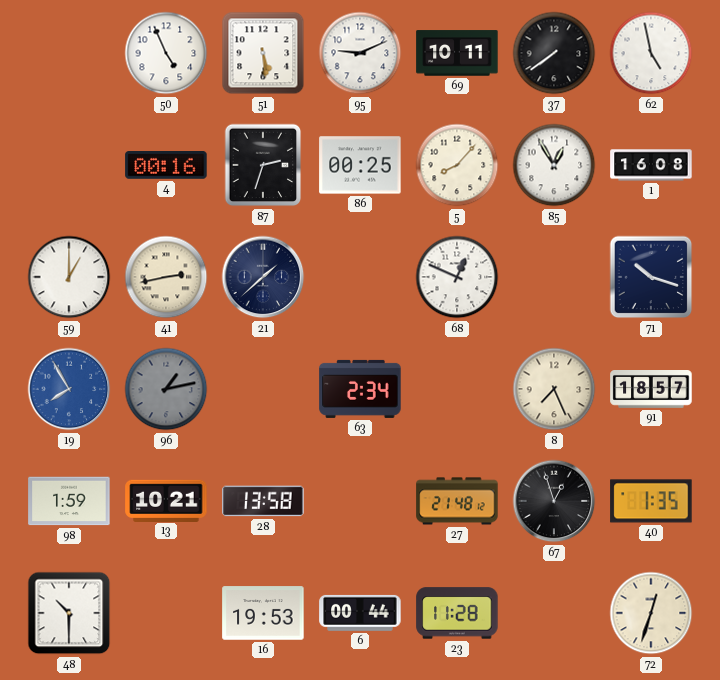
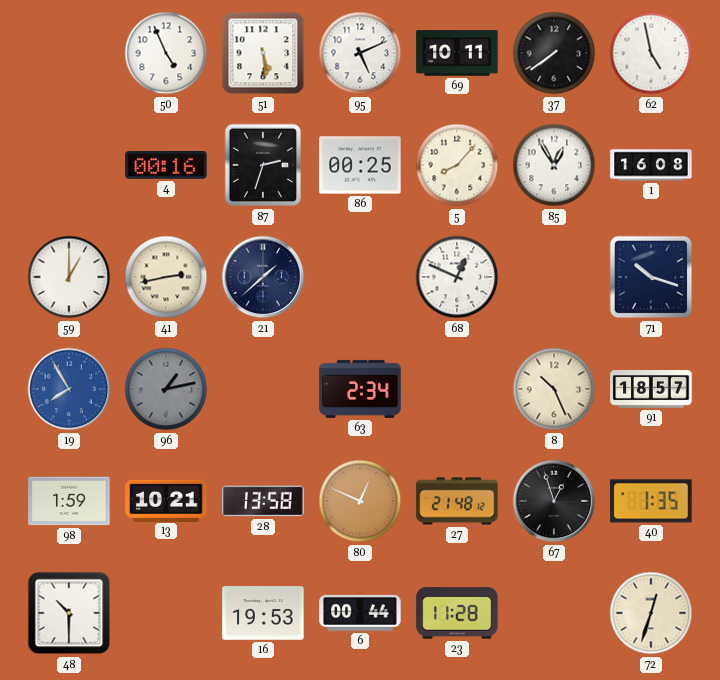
95: 9:11 -> 5:11 (360, 53)
8: 7:26 -> 10:26 (554, 389)
80: none -> 12:49 (360, 501)
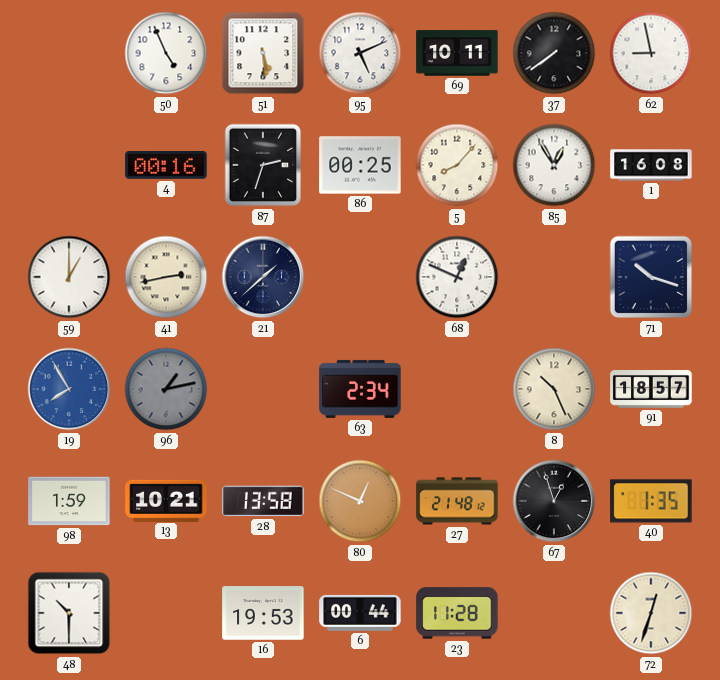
62: 4:58 -> 8:58 (651, 53)
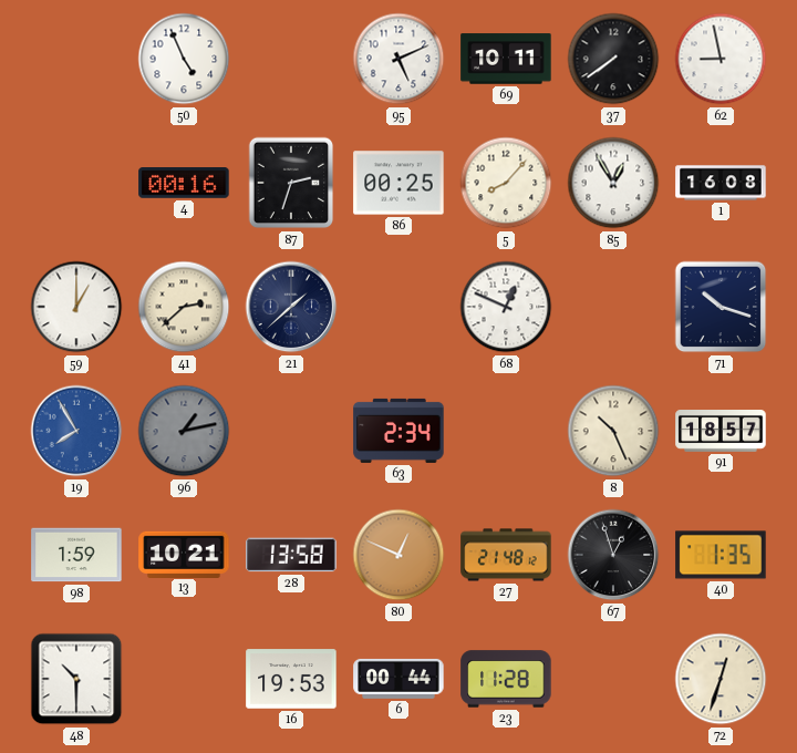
51: 5:29 -> none (263, 53)
41: 2:43 -> 2:38 (184, 307)
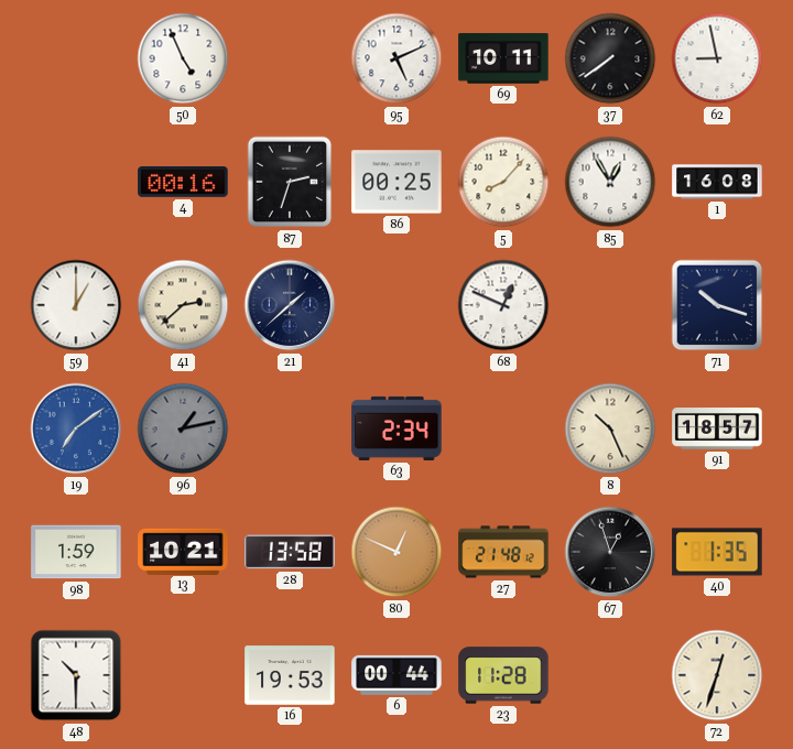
19: 7:55 -> 7:09 (76, 428)
